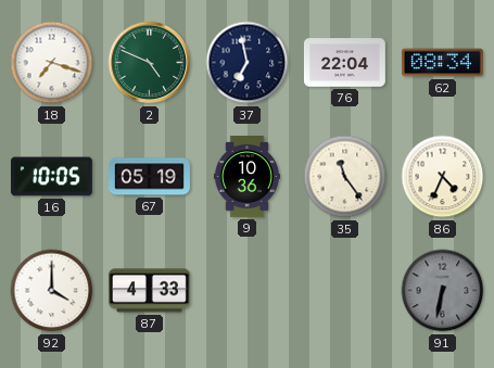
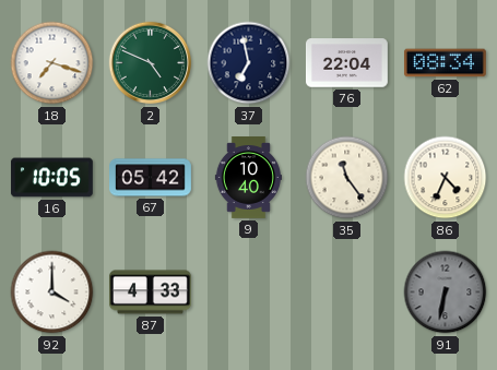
67: 05:19 -> 05:42 (151, 178)
9: 10:36 -> 10:40 (248, 178)
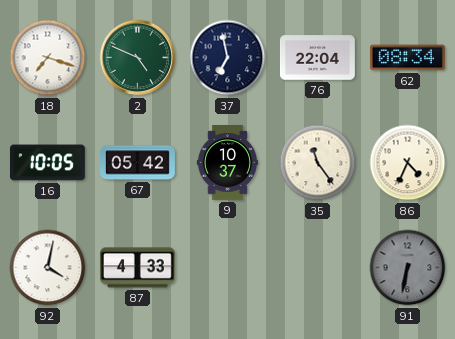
9: 10:40 -> 10:37 (227, 163)
92: 4:00 -> 4:02 (48, 268)
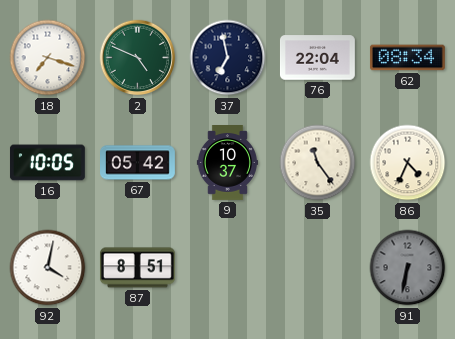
87: 4:33 -> 8:51 (137, 268)
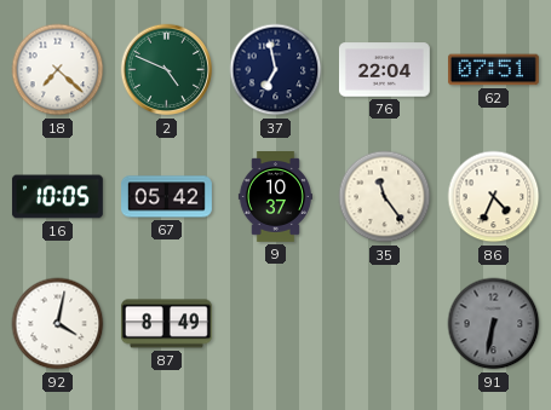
18: 7:18 -> 7:22 (58, 70)
62: 08:34 -> 07:51 (493, 70)
87: 8:51 -> 8:49 (166, 324)
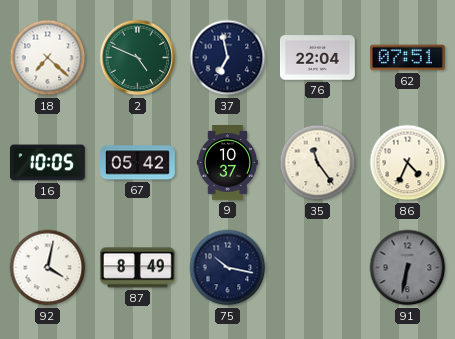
75: none -> 10:17 (228, 268)
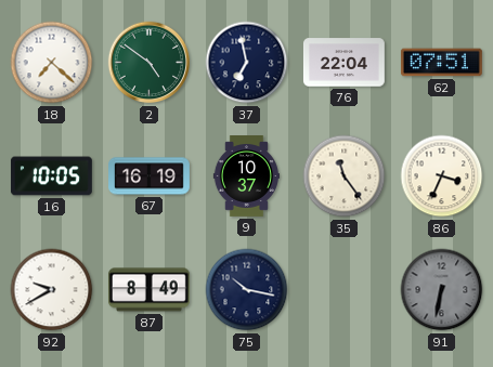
2: 4:49 -> 4:51 (150, 63)
67: 05:42 -> 16:19 (150, 176)
86: 4:34 -> 3:34 (442, 176)
92: 4:02 -> 9:40 (52, 290)
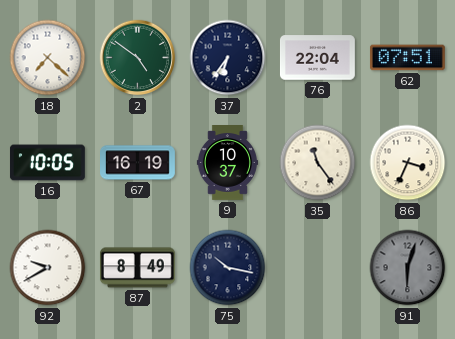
37: 6:58 -> 6:36 (228, 58)
91: 6:32 -> 6:03 (408, 268)
